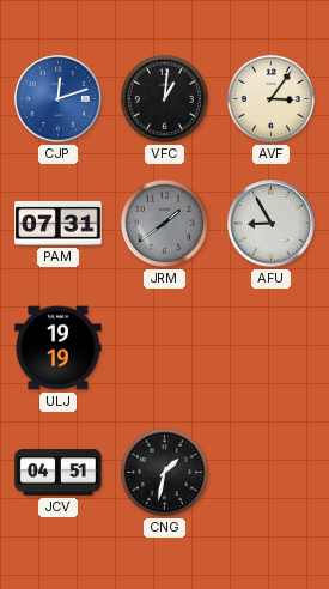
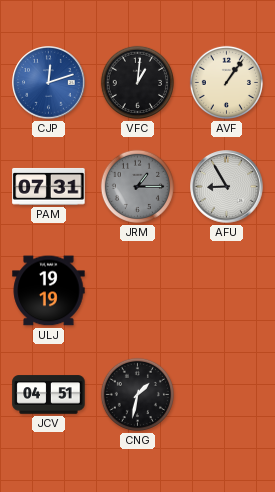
AVF: 3:06 -> 1:06 (226, 82)
JRM: 1:39 -> 1:15 (137, 186)
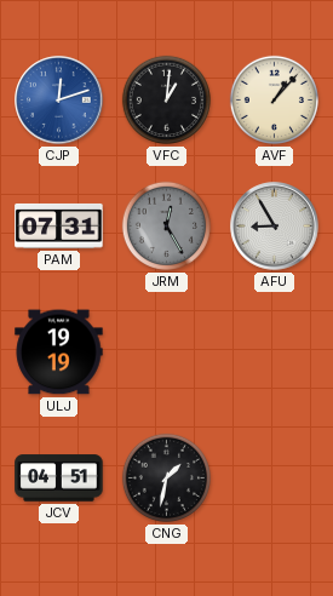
AVF: 1:06 -> 1:07 (274, 99)
JRM: 1:15 -> 12:25 (166, 225)
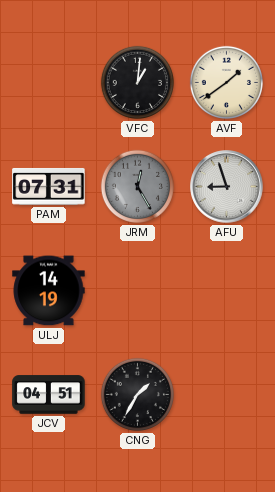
CJP: 12:12 -> none (59, 101)
AVF: 1:07 -> 1:39 (226, 82)
AFU: 8:55 -> 8:57 (227, 187)
ULJ: 19:19 -> 14:19 (49, 291)
CNG: 1:32 -> 1:35 (137, 394)
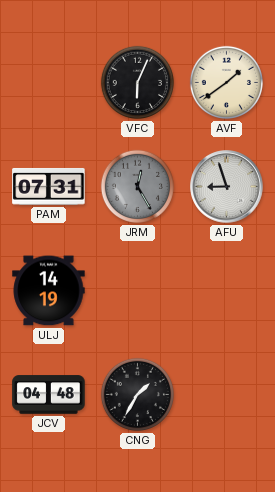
VFC: 1:01 -> 6:04 (137, 82)
JCV: 04:51 -> 04:48 (49, 395)
